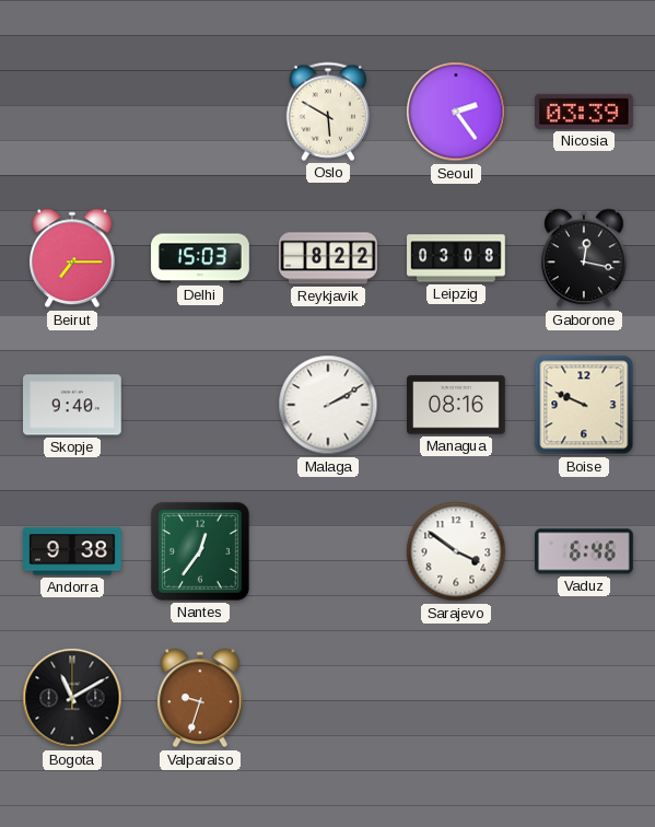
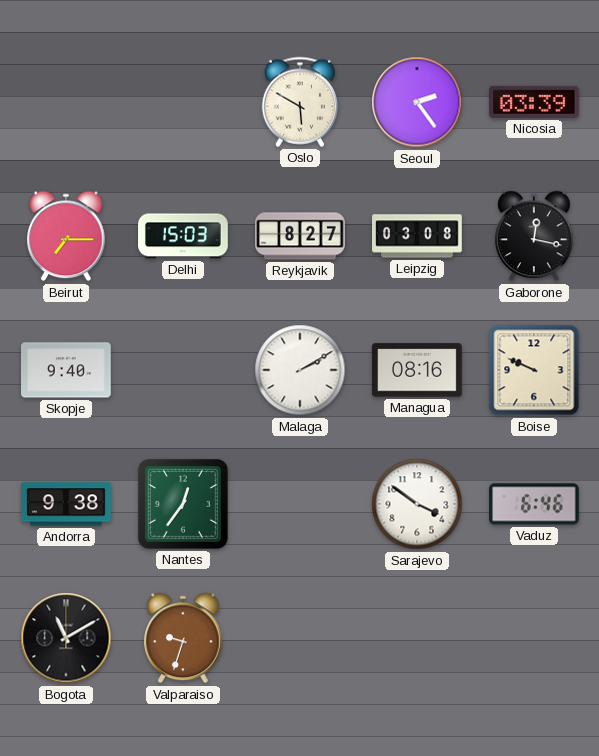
Reykjavik: 8:22 -> 8:27 (300, 236)
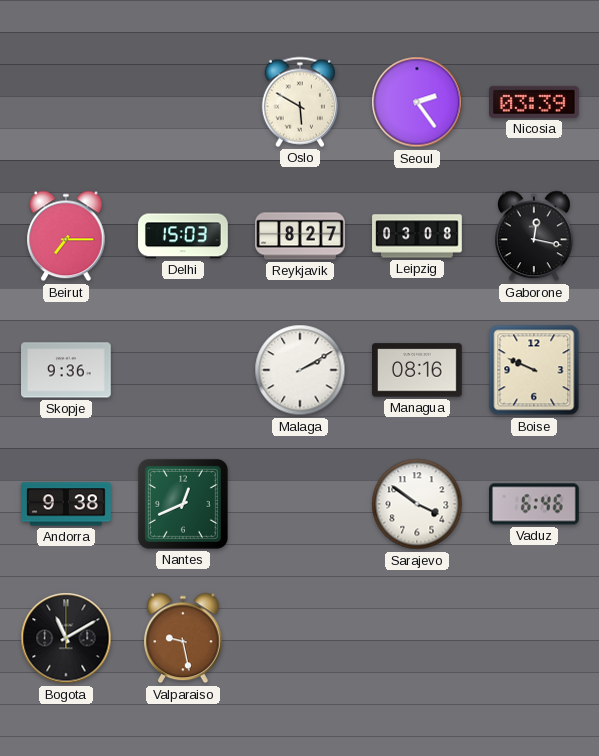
Skopje: 9:40 -> 9:36 (67, 370)
Nantes: 12:36 -> 12:41 (183, 504)
Valparaiso: 9:33 -> 9:28 (183, 638)
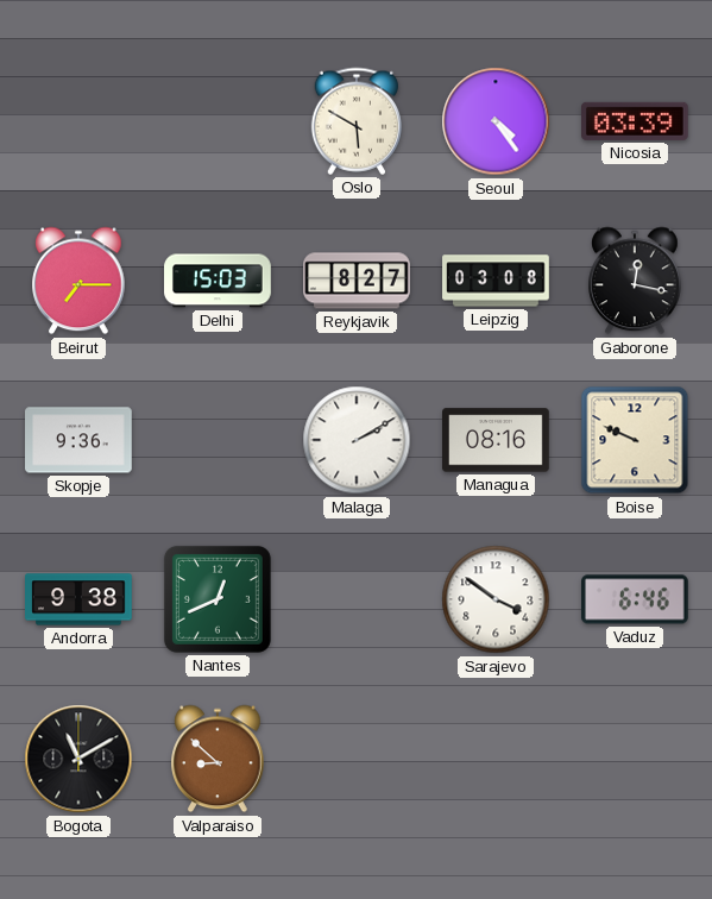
Seoul: 2:24 -> 4:24 (496, 121)
Valparaiso: 9:28 -> 8:52 (218, 759)
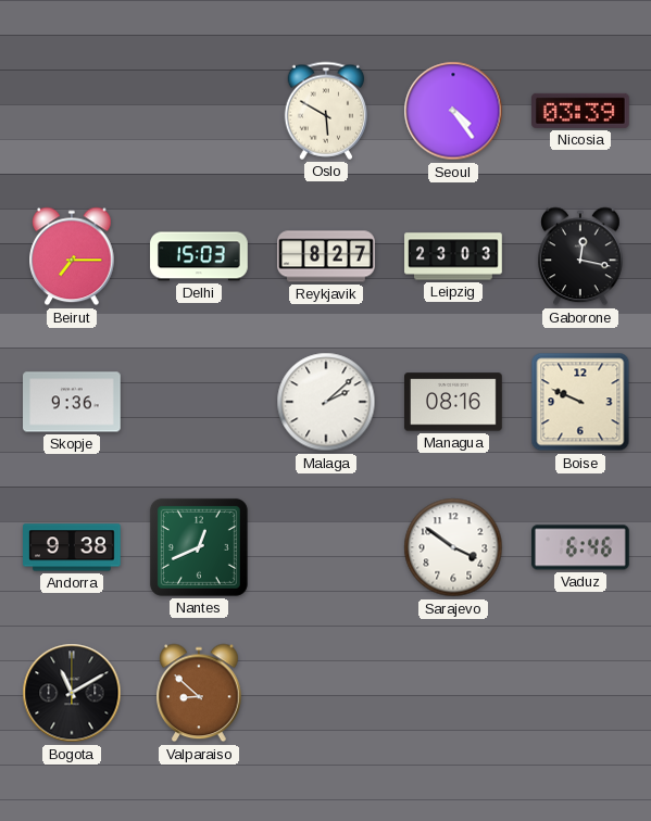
Leipzig: 03:08 -> 23:03 (453, 256)
Malaga: 2:10 -> 2:08 (326, 402)
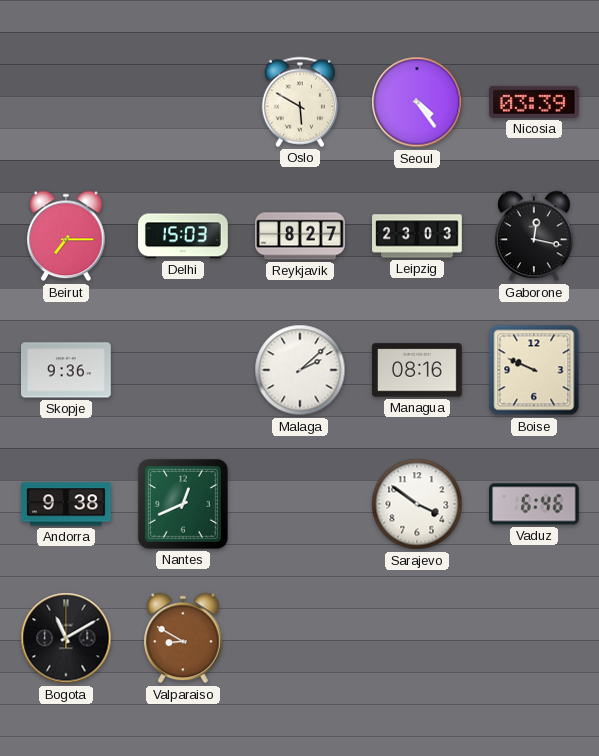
Valparaiso: 8:52 -> 8:50 (183, 638)
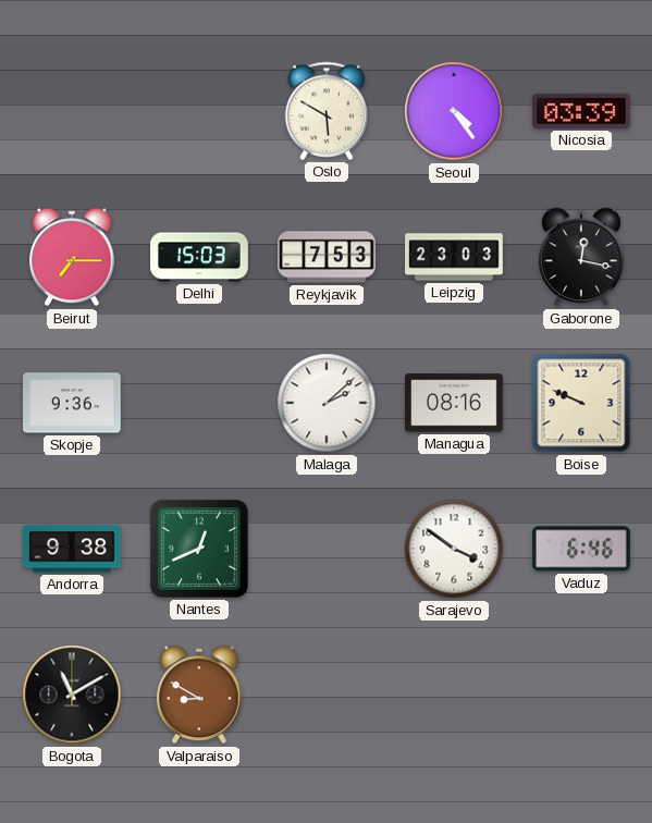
Reykjavik: 8:27 -> 7:53 (327, 257)
